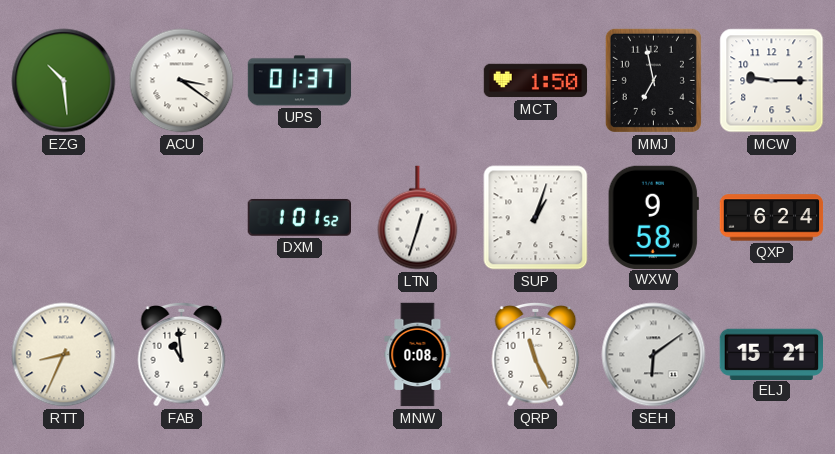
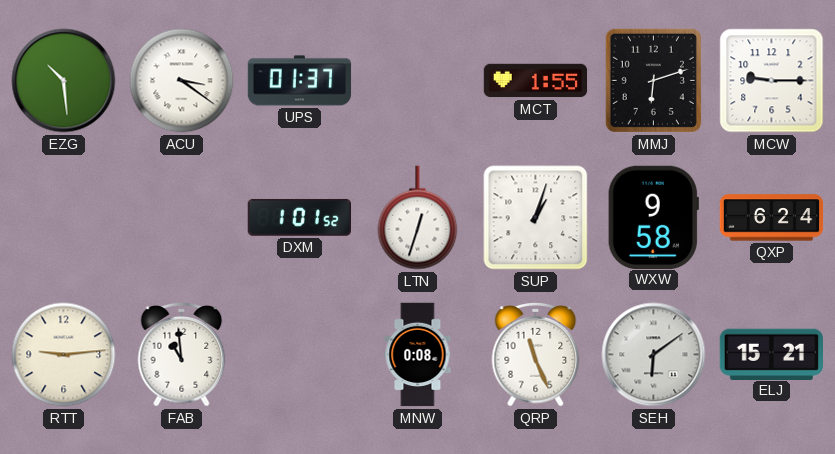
MCT: 1:50 -> 1:55 (536, 81)
MMJ: 6:58 -> 6:12 (653, 80)
RTT: 8:34 -> 9:14 (64, 355)
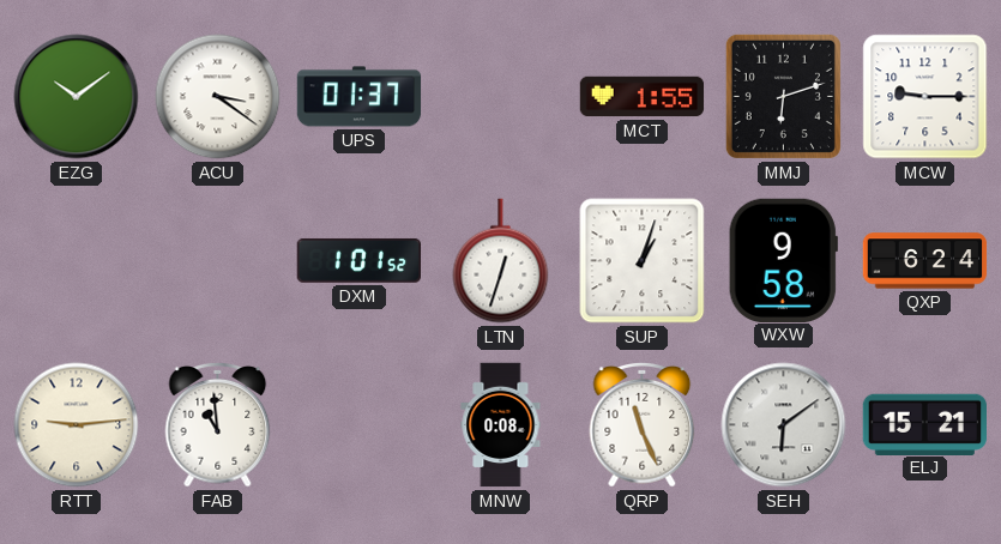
EZG: 10:29 -> 10:09 (77, 97)
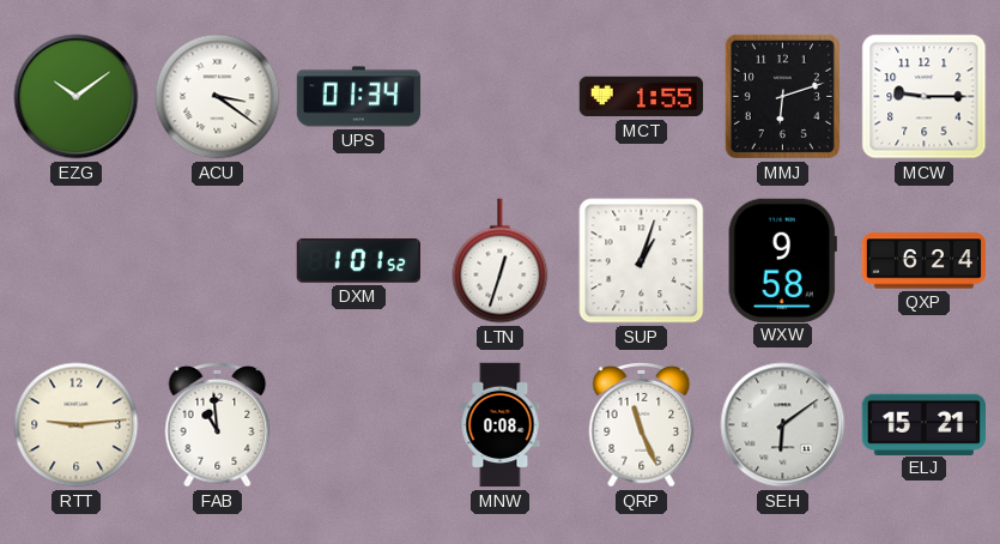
UPS: 01:37 -> 01:34 (359, 97)
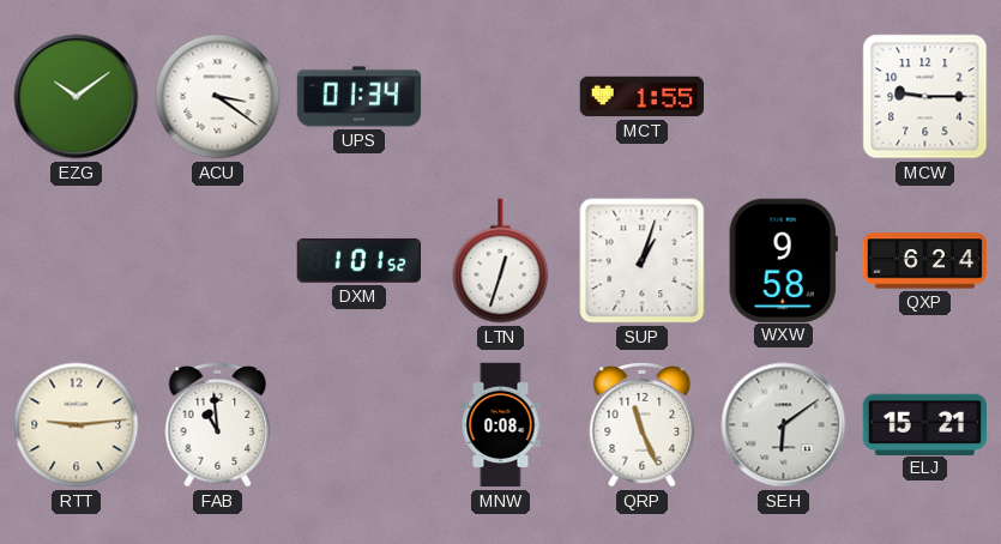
MMJ: 6:12 -> none (782, 96)
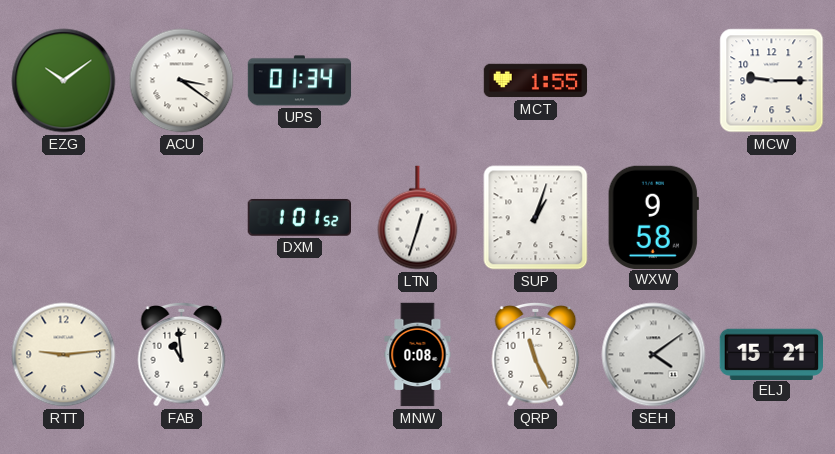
QXP: 6:24 -> none (925, 261)
SEH: 6:09 -> 4:09 (654, 355)
